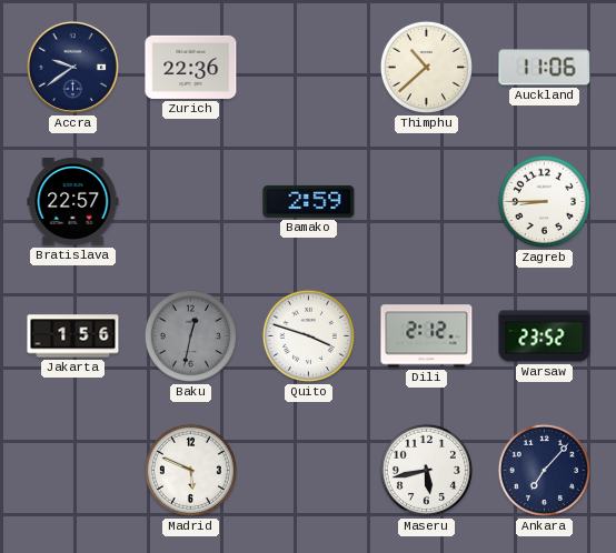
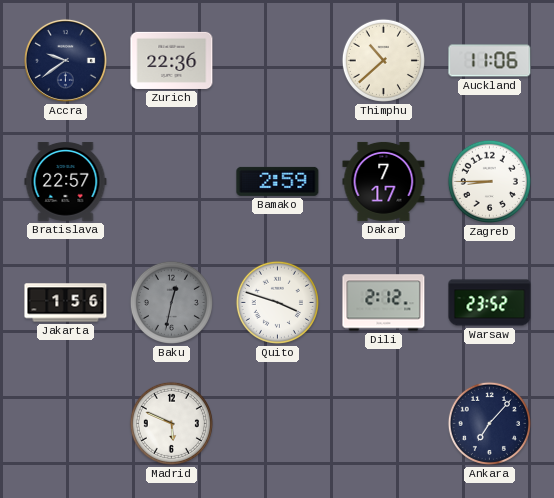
Dakar: none -> 7:17 (384, 181)
Maseru: 5:43 -> none (426, 470)
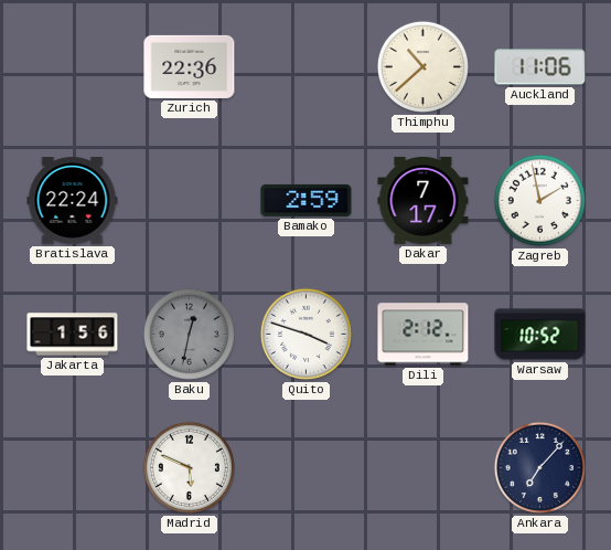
Accra: 9:39 -> none (65, 60)
Bratislava: 22:57 -> 22:24 (73, 201)
Zagreb: 8:45 -> 1:58 (539, 200)
Warsaw: 23:52 -> 10:52 (540, 335)
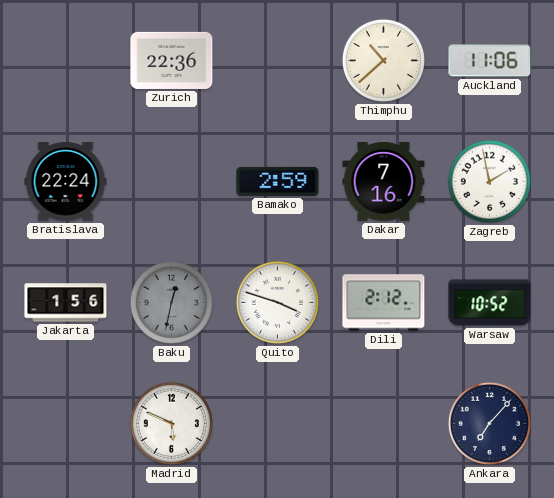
Dakar: 7:17 -> 7:16 (384, 181)
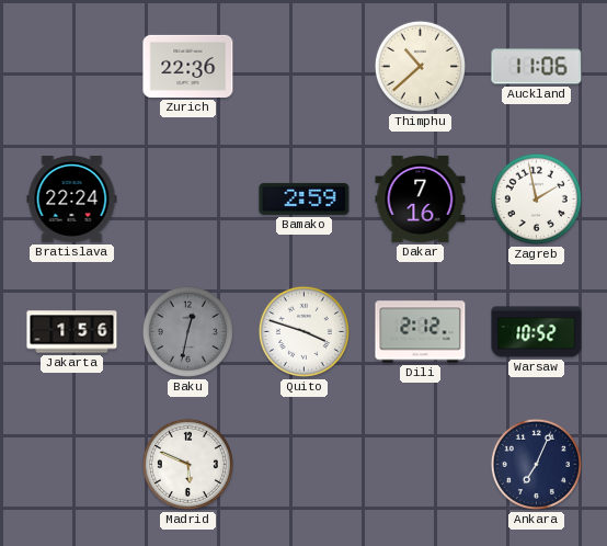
Ankara: 7:07 -> 7:04 (536, 464)
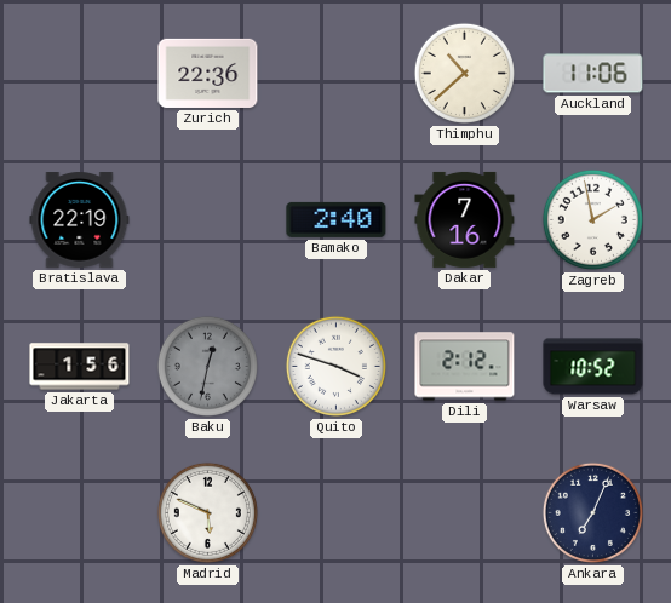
Bratislava: 22:24 -> 22:19 (80, 220)
Bamako: 2:59 -> 2:40 (337, 219)
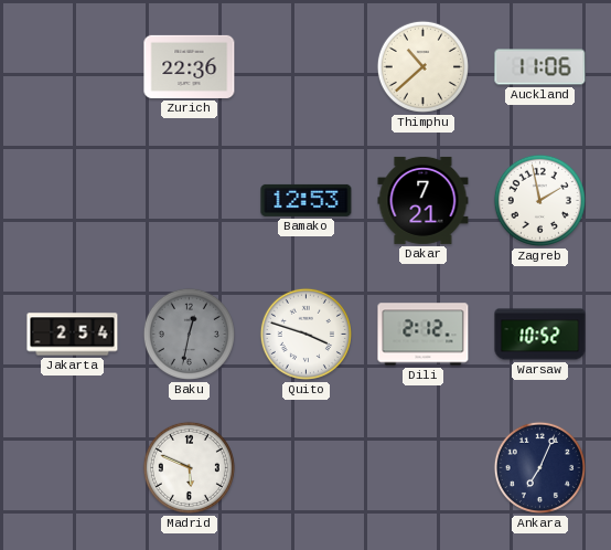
Bratislava: 22:19 -> none (80, 220)
Bamako: 2:40 -> 12:53 (307, 200)
Dakar: 7:16 -> 7:21 (424, 200)
Jakarta: 1:56 -> 2:54 (73, 335)
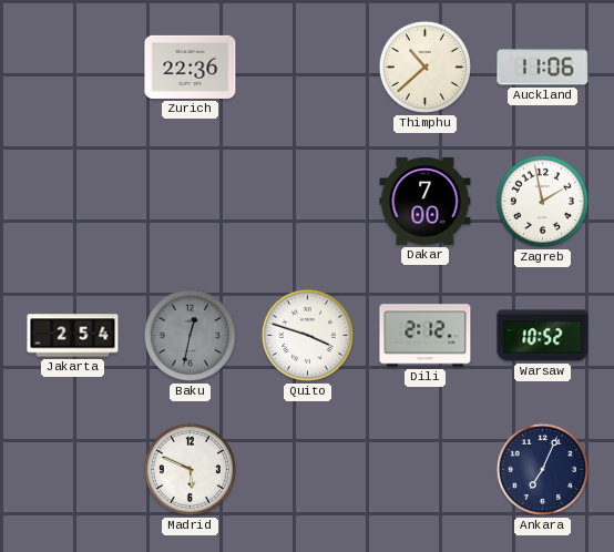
Bamako: 12:53 -> none (307, 200)
Dakar: 7:21 -> 7:00 (426, 201)
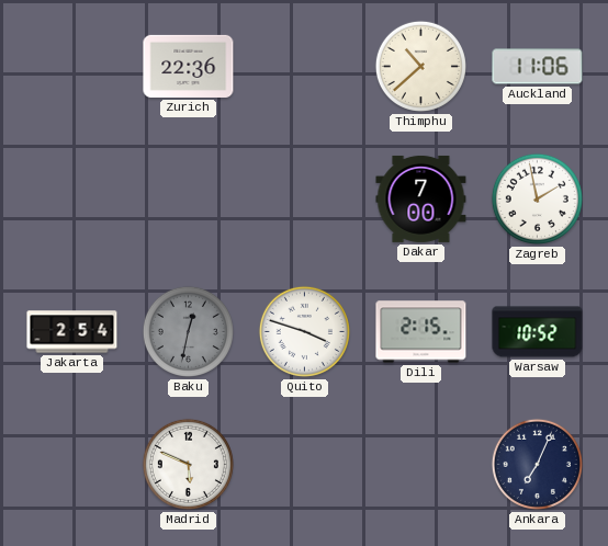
Dili: 2:12 -> 2:15 (421, 332)
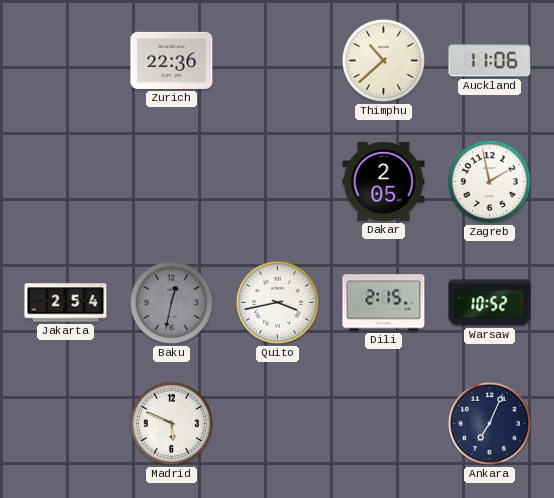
Dakar: 7:00 -> 2:05 (384, 181)
Quito: 3:48 -> 3:43 (277, 302)
